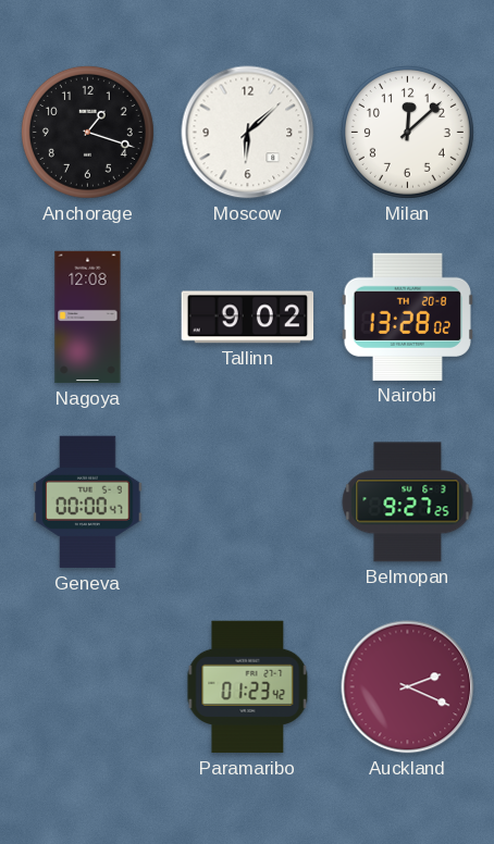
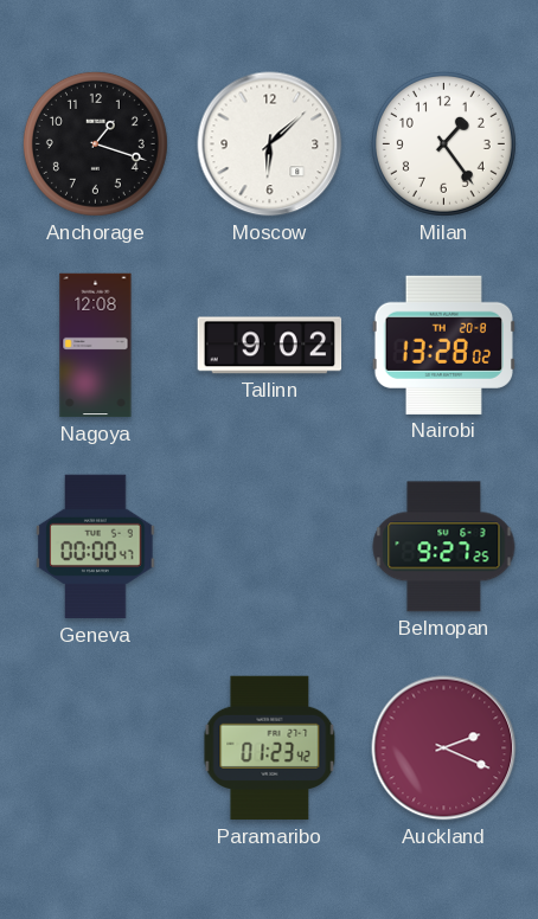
Milan: 12:08 -> 1:24 (443, 143)
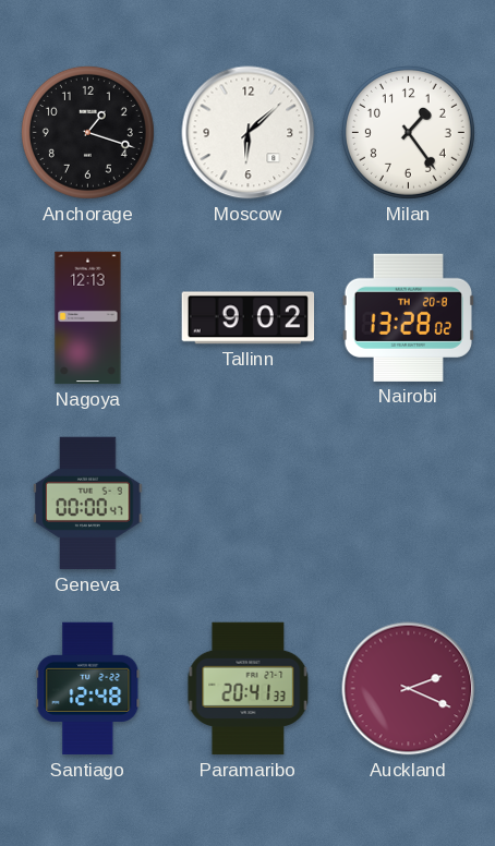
Nagoya: 12:08 -> 12:13 (88, 318)
Belmopan: 9:27 -> none (444, 547)
Santiago: none -> 12:48 (88, 689)
Paramaribo: 01:23 -> 20:41 (249, 689)
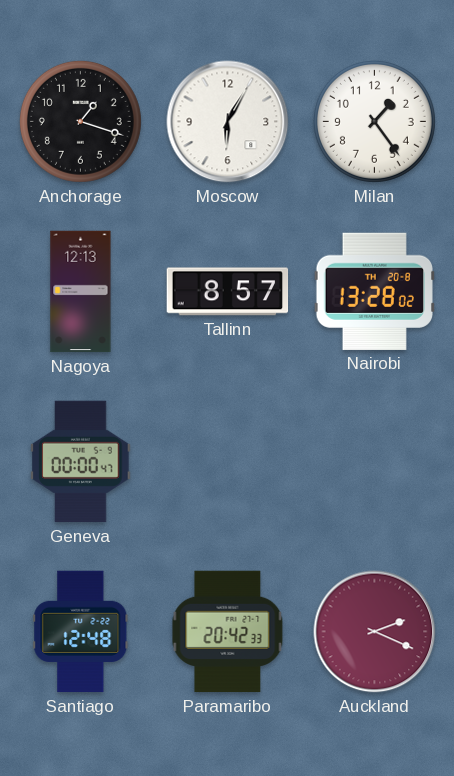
Moscow: 6:08 -> 6:05 (228, 122)
Tallinn: 9:02 -> 8:57 (228, 292)
Paramaribo: 20:41 -> 20:42 (228, 632)
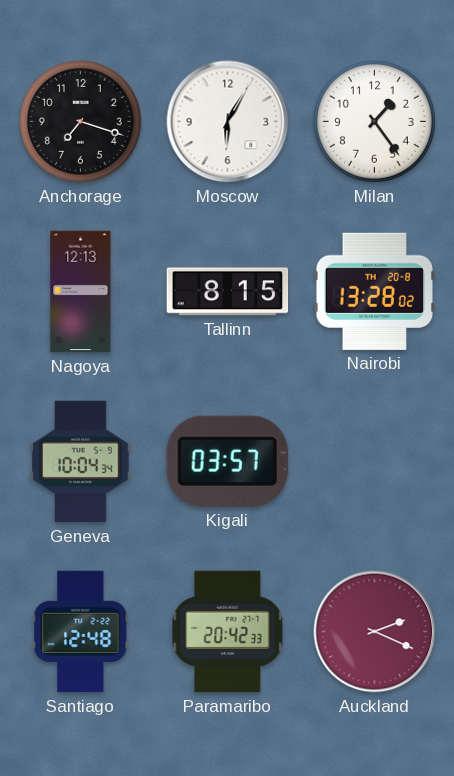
Anchorage: 1:18 -> 7:18 (80, 121)
Tallinn: 8:57 -> 8:15 (228, 292)
Geneva: 00:00 -> 10:04 (81, 462)
Kigali: none -> 03:57 (227, 461)
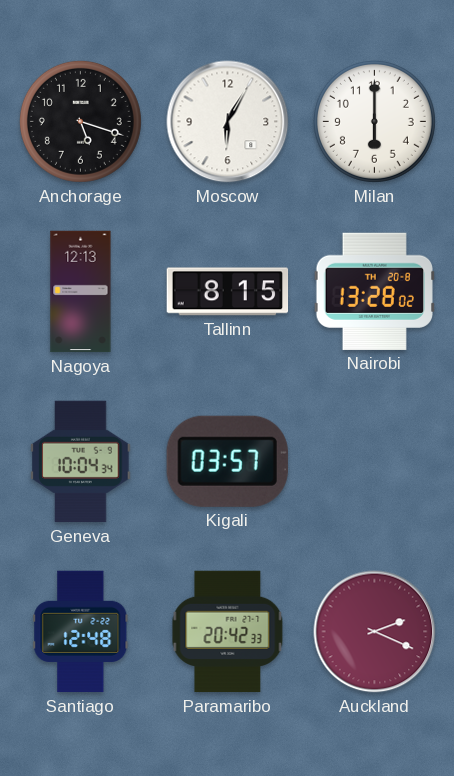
Anchorage: 7:18 -> 5:18 (80, 121)
Milan: 1:24 -> 6:00 (374, 121)
